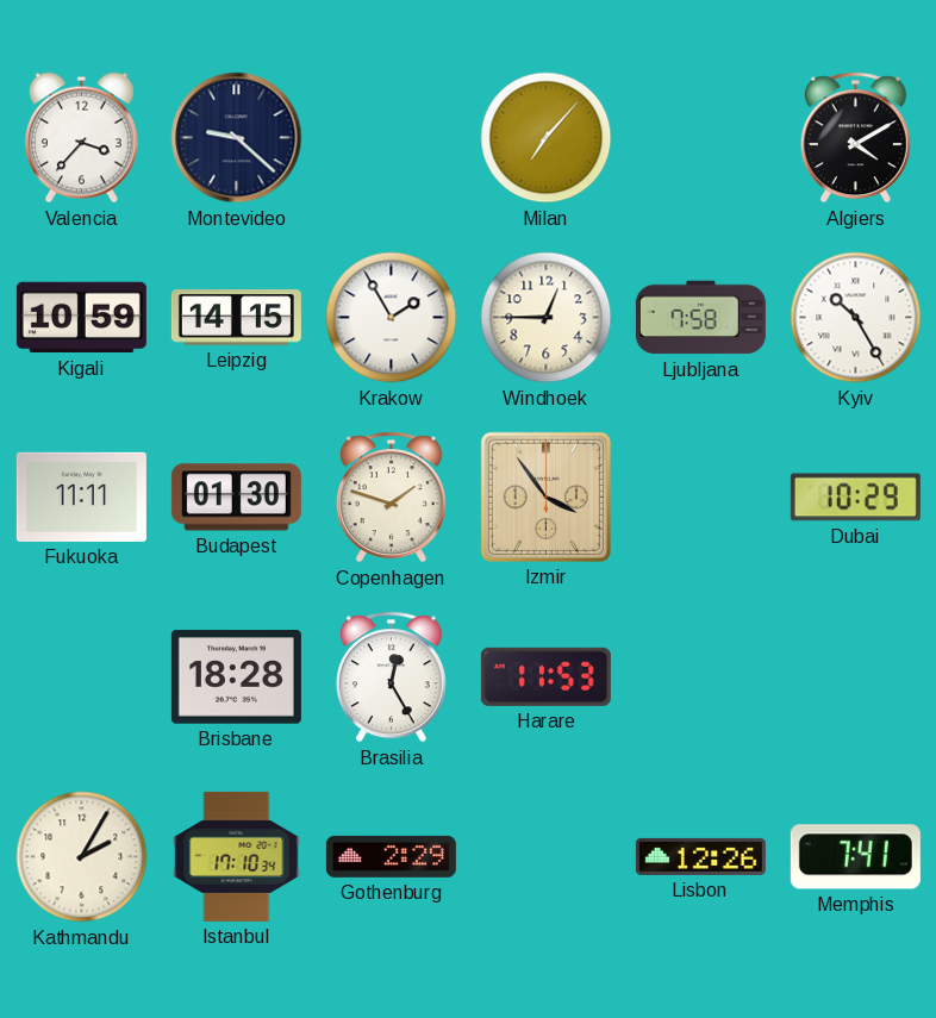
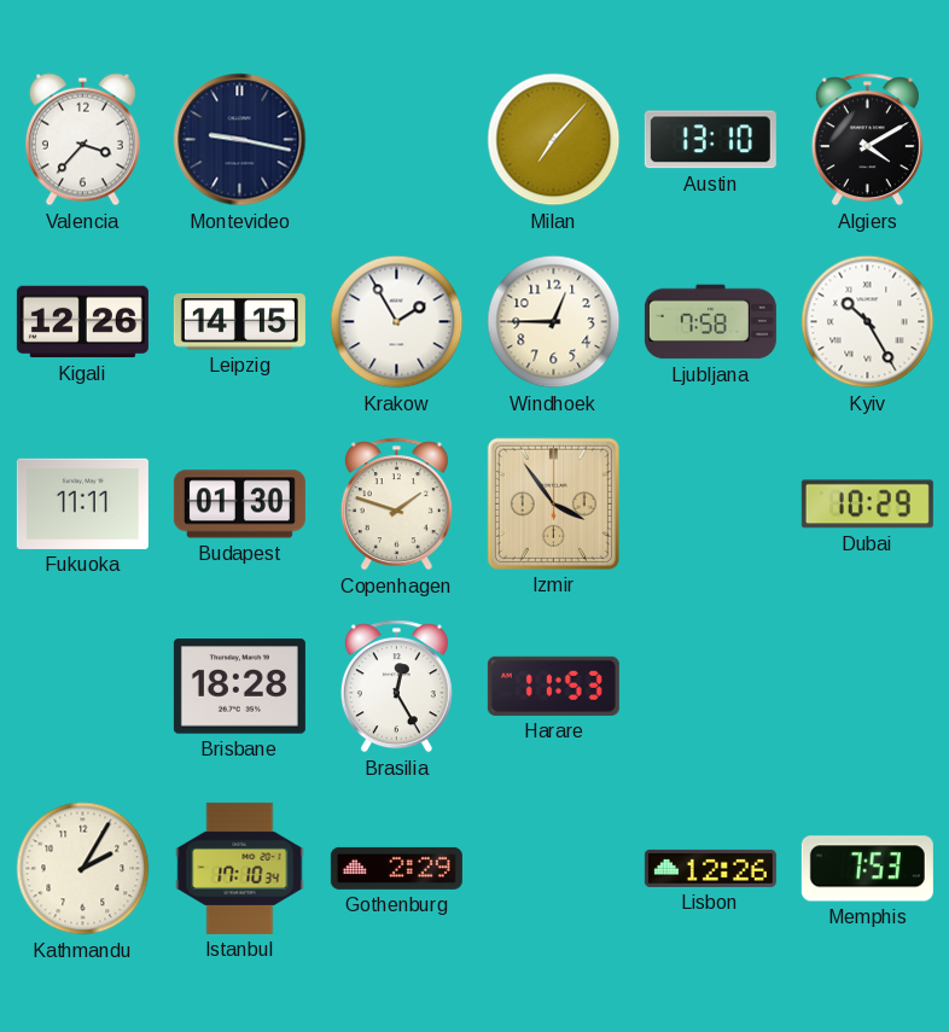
Montevideo: 9:22 -> 9:17 (240, 140)
Austin: none -> 13:10 (710, 140)
Kigali: 10:59 -> 12:26 (82, 322)
Memphis: 7:41 -> 7:53 (867, 869)
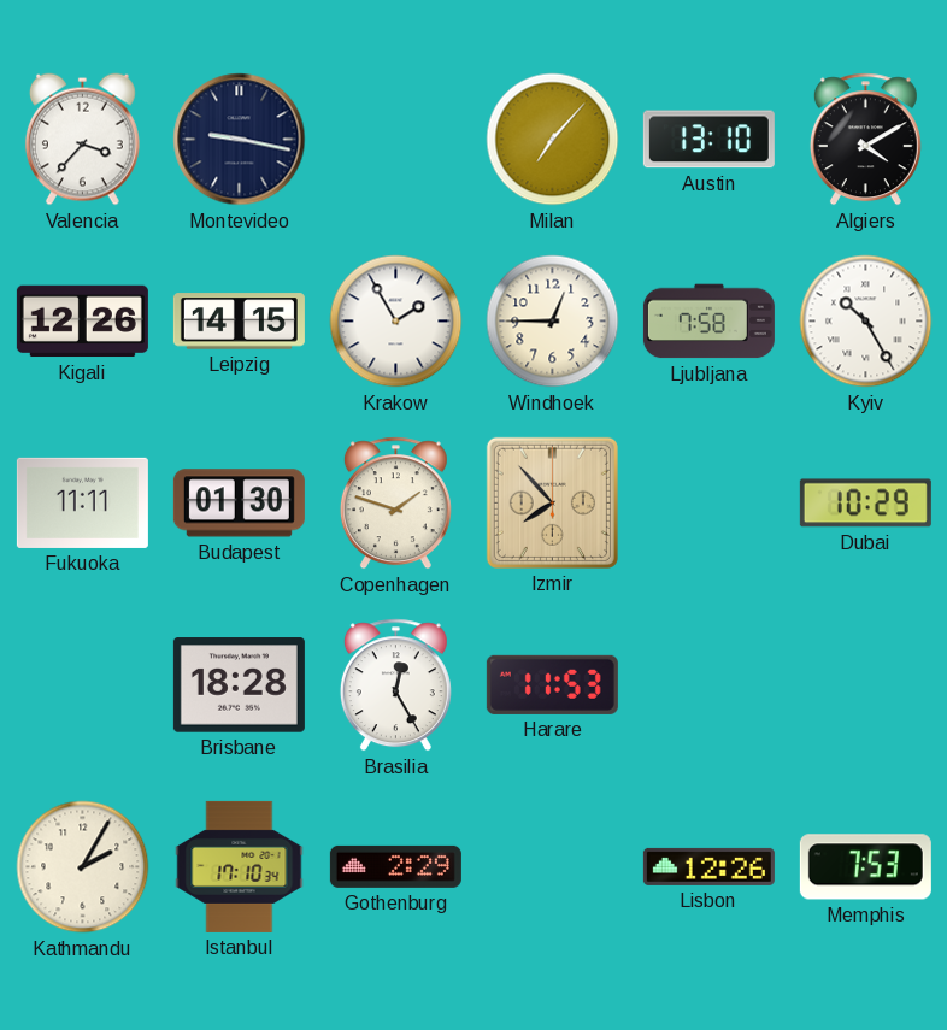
Izmir: 3:54 -> 7:53 (552, 502)
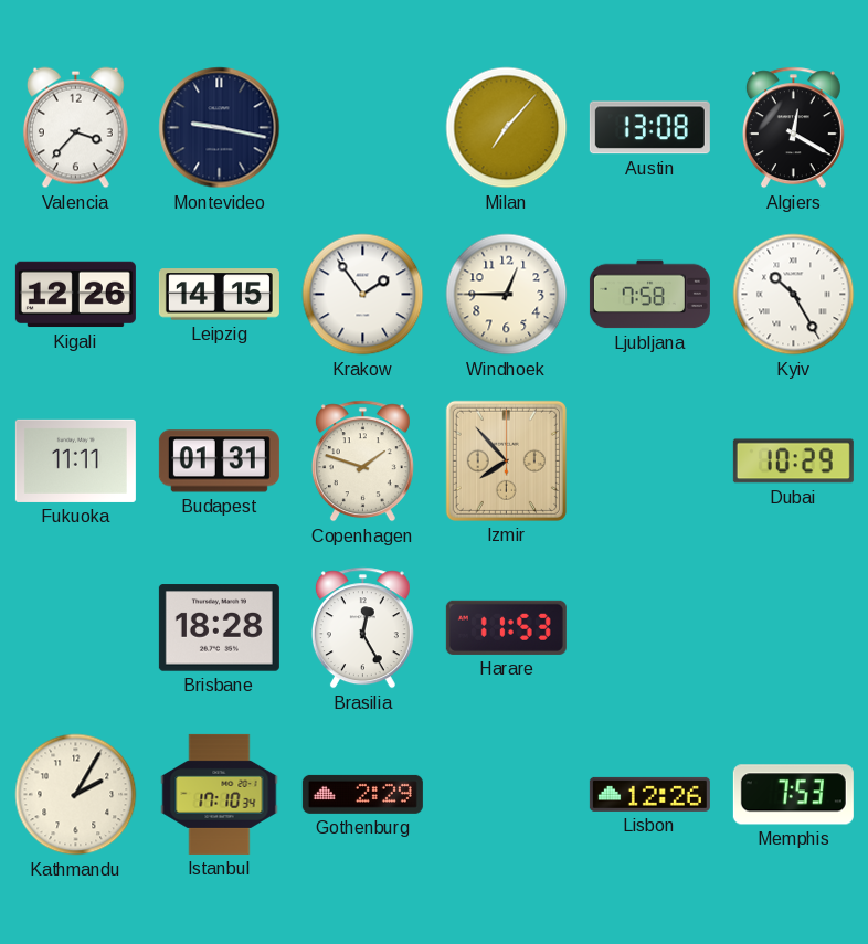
Austin: 13:10 -> 13:08 (649, 128)
Algiers: 4:10 -> 12:20 (793, 128)
Krakow: 1:55 -> 1:54 (363, 295)
Budapest: 01:30 -> 01:31 (219, 462)
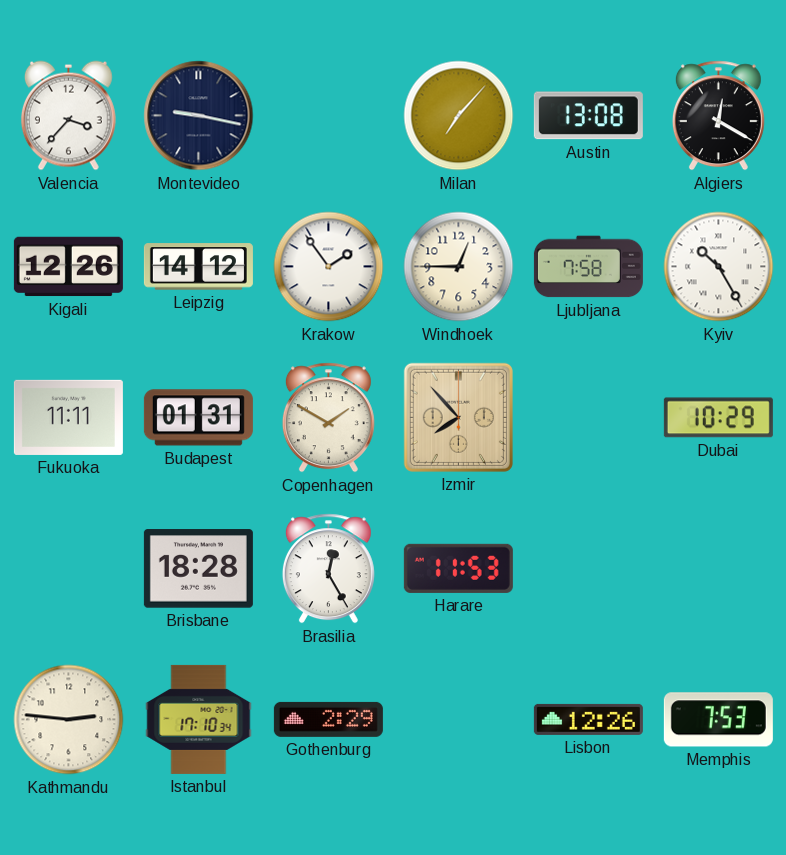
Leipzig: 14:15 -> 14:12 (198, 267)
Copenhagen: 1:48 -> 1:50 (328, 418)
Kathmandu: 2:05 -> 2:46 (69, 720)
